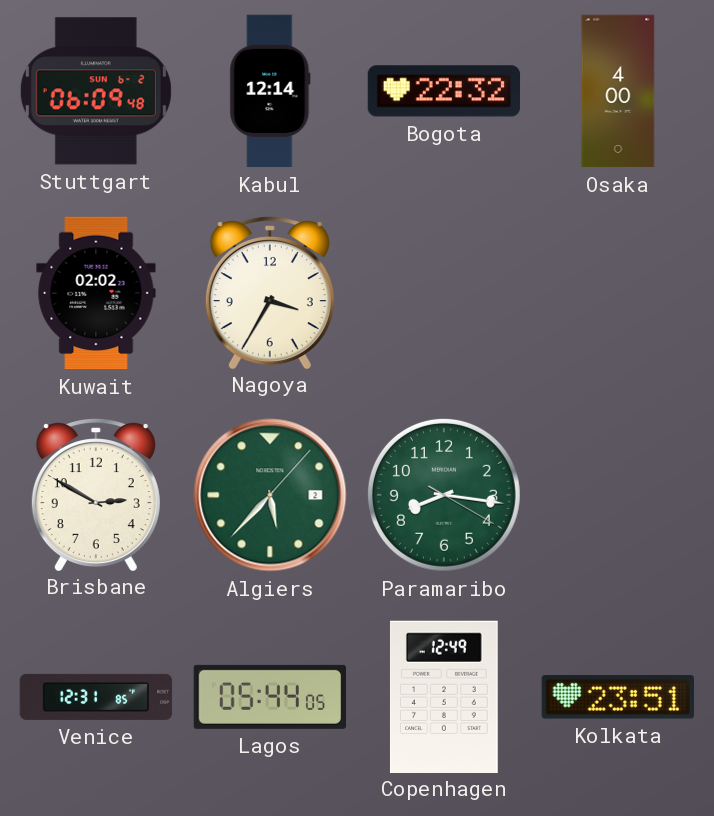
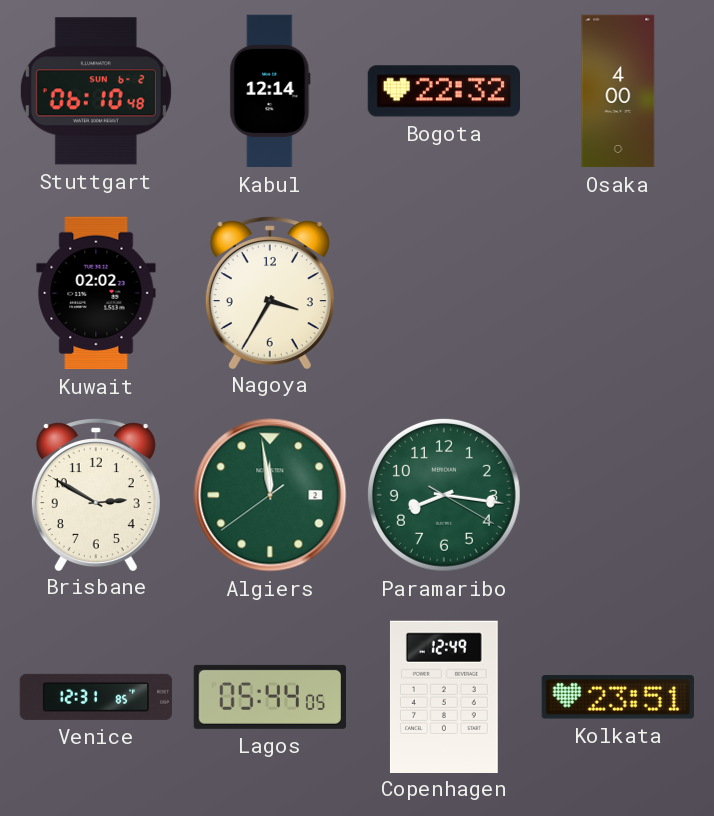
Stuttgart: 06:09 -> 06:10 (96, 91)
Algiers: 5:37 -> 11:58 (270, 495)
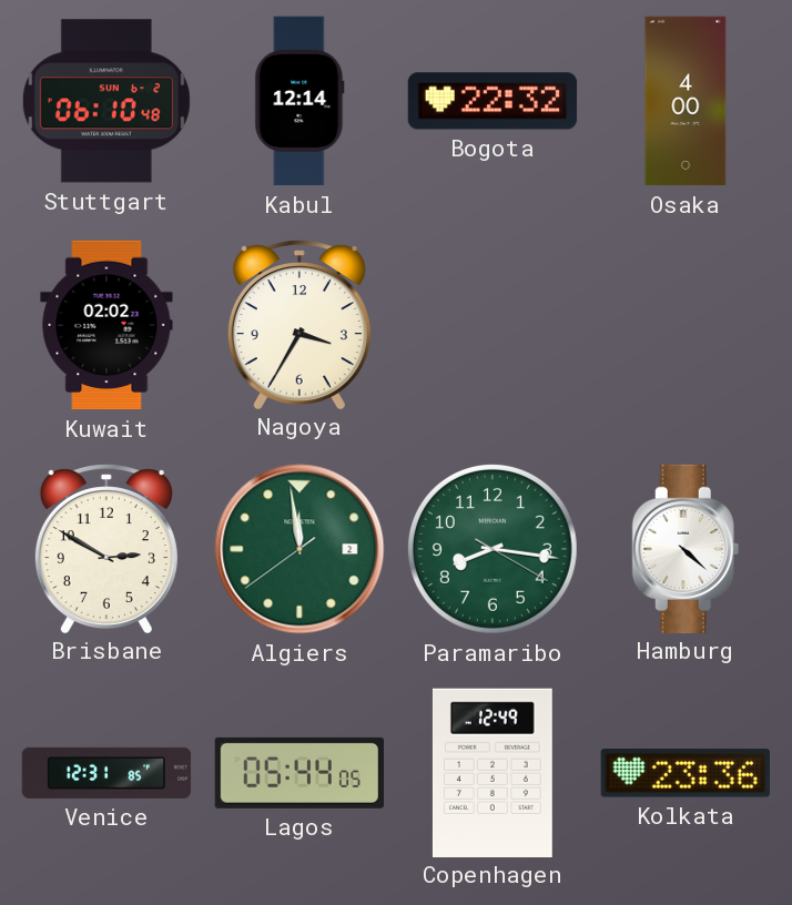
Hamburg: none -> 4:22 (686, 548)
Kolkata: 23:51 -> 23:36 (686, 773)
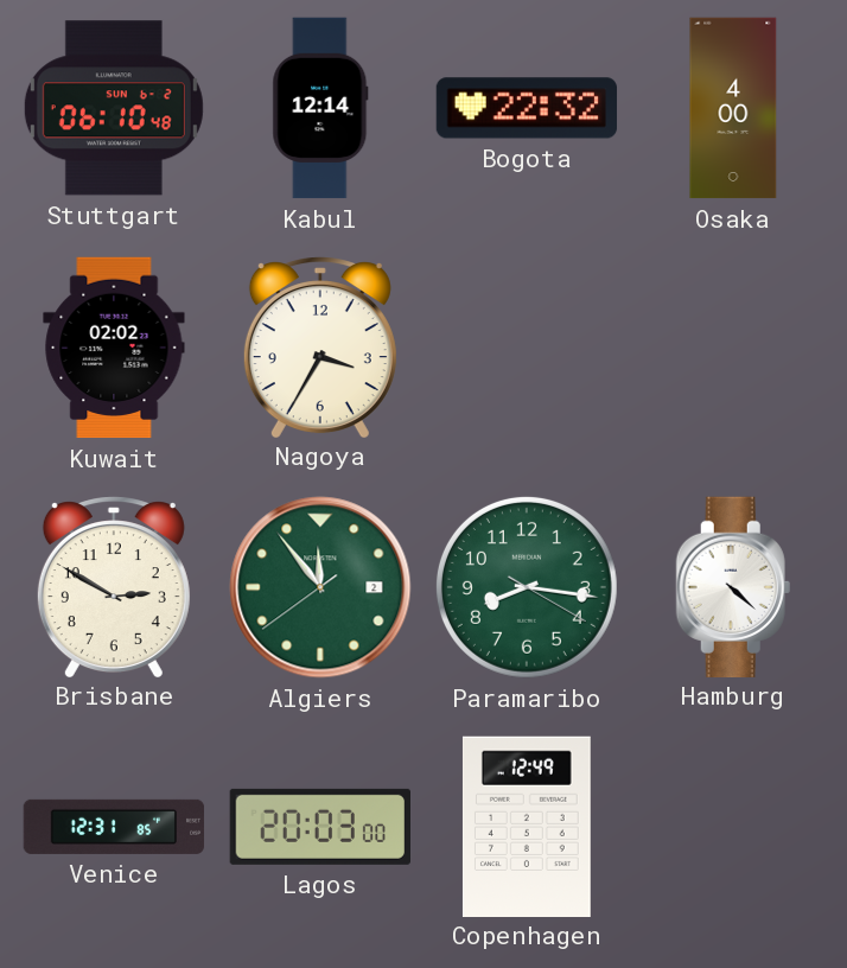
Algiers: 11:58 -> 11:53 (320, 587)
Lagos: 05:44 -> 20:03 (319, 827)
Kolkata: 23:36 -> none (686, 773)
